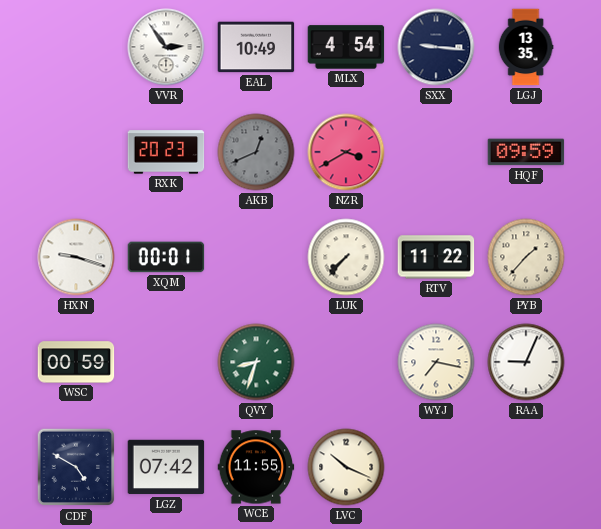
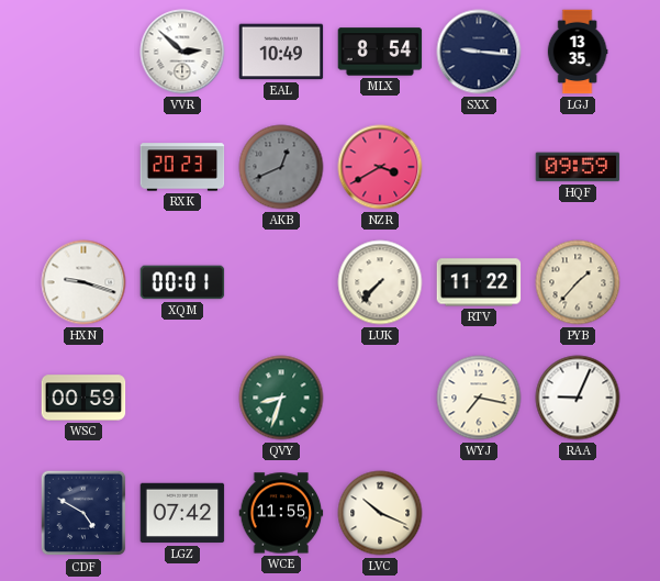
VVR: 2:54 -> 2:52 (182, 52)
MLX: 4:54 -> 8:54 (380, 52)
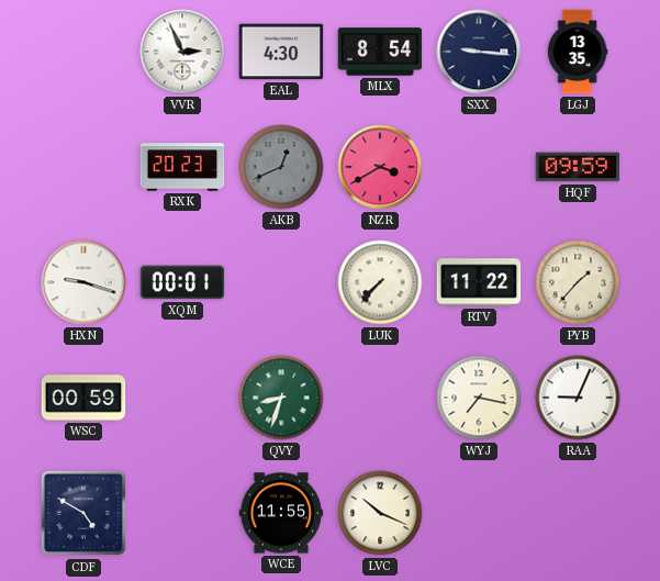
VVR: 2:52 -> 2:56 (182, 52)
EAL: 10:49 -> 4:30 (281, 52)
LGZ: 07:42 -> none (182, 513)
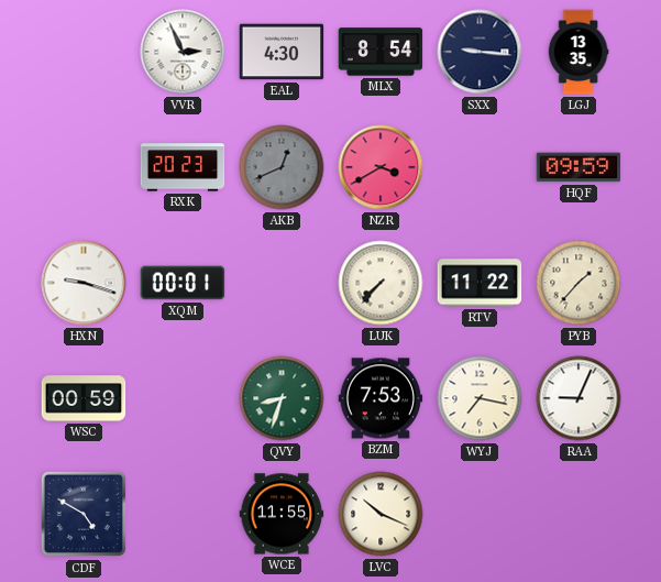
BZM: none -> 7:53 (381, 398)
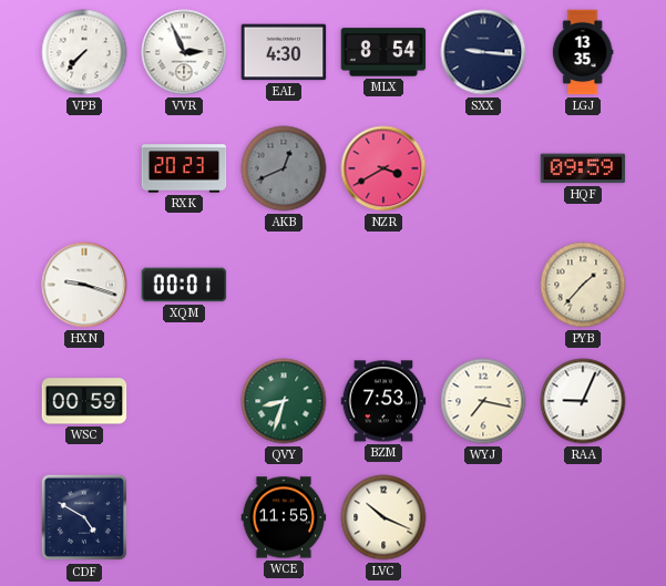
VPB: none -> 7:37 (84, 52)
LUK: 7:37 -> none (381, 283)
RTV: 11:22 -> none (480, 283)
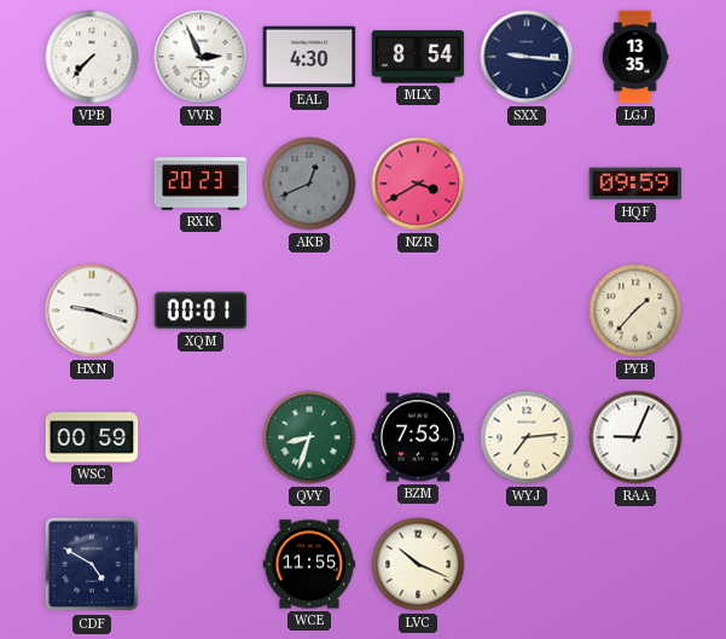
WYJ: 7:17 -> 7:14 (527, 437)
